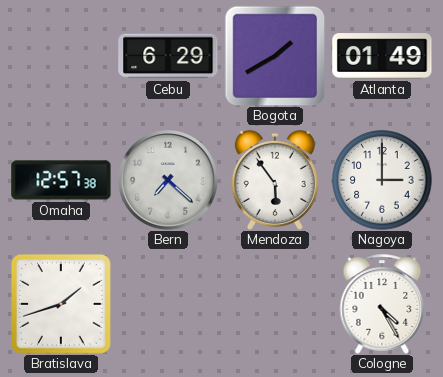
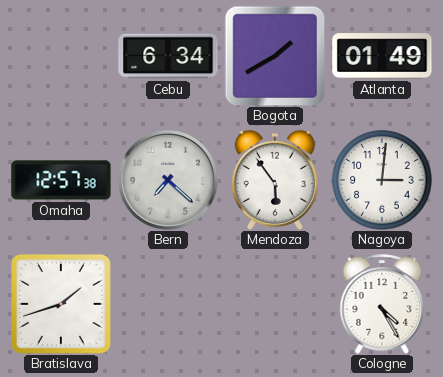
Cebu: 6:29 -> 6:34 (168, 56)
Nagoya: 3:00 -> 3:01 (382, 180)
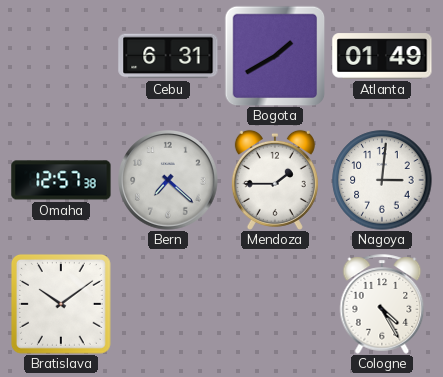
Cebu: 6:34 -> 6:31 (168, 56)
Mendoza: 5:54 -> 1:45 (275, 180)
Bratislava: 1:42 -> 10:09 (61, 304)
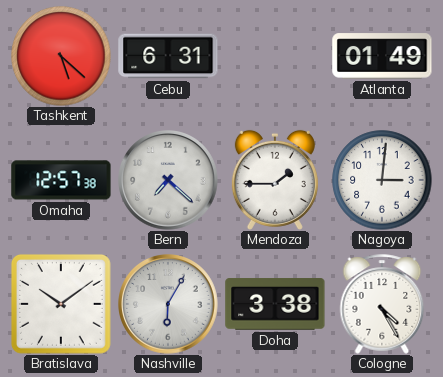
Tashkent: none -> 5:22 (61, 56)
Bogota: 1:40 -> none (275, 56)
Nashville: none -> 6:05 (169, 305)
Doha: none -> 3:38 (275, 305)
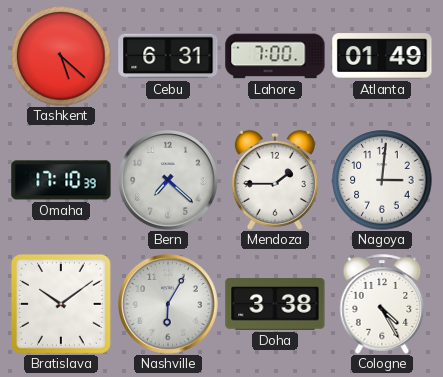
Lahore: none -> 7:00 (275, 56)
Omaha: 12:57 -> 17:10 (61, 180)
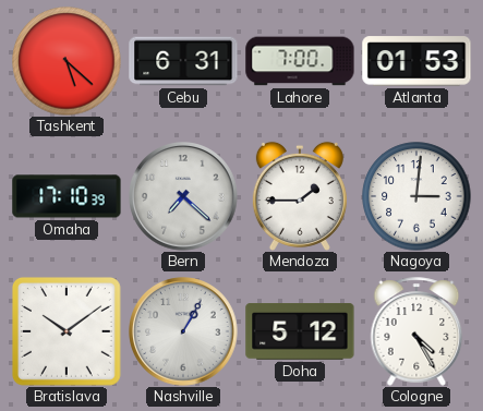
Atlanta: 01:49 -> 01:53 (416, 61)
Nashville: 6:05 -> 1:05 (184, 333)
Doha: 3:38 -> 5:12 (300, 333)
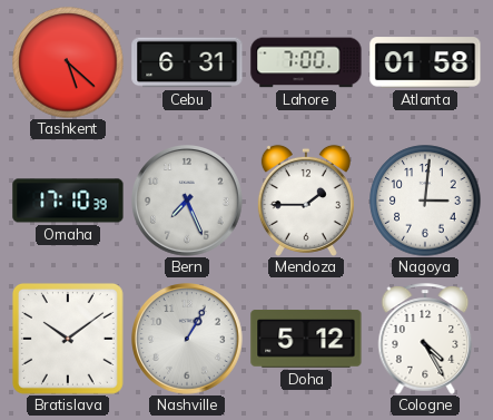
Atlanta: 01:53 -> 01:58 (425, 62)
Bern: 7:22 -> 7:26 (188, 202)
